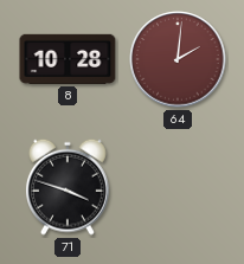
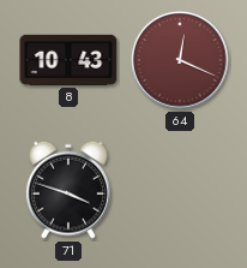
8: 10:28 -> 10:43 (68, 60)
64: 2:01 -> 12:19 (180, 60)
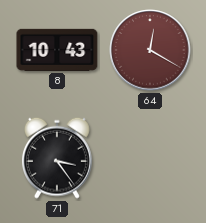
64: 12:19 -> 12:20 (150, 50)
71: 3:48 -> 3:24 (57, 158)
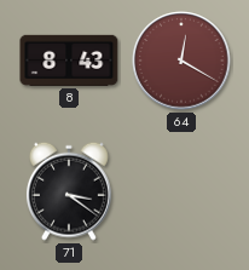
8: 10:43 -> 8:43 (69, 61)
71: 3:24 -> 3:21 (69, 191)
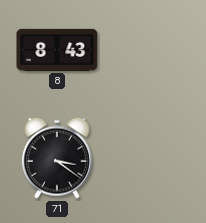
64: 12:20 -> none (181, 61)
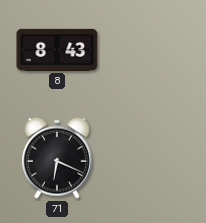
71: 3:21 -> 6:19 (57, 158)
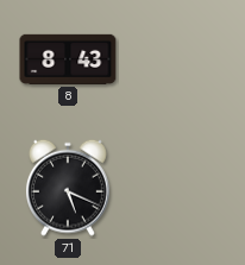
71: 6:19 -> 5:19 (68, 188)
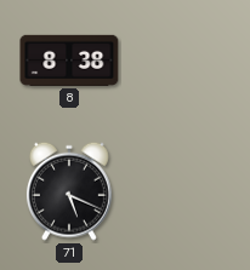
8: 8:43 -> 8:38 (69, 61)
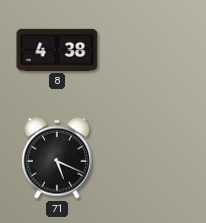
8: 8:38 -> 4:38 (57, 50)
